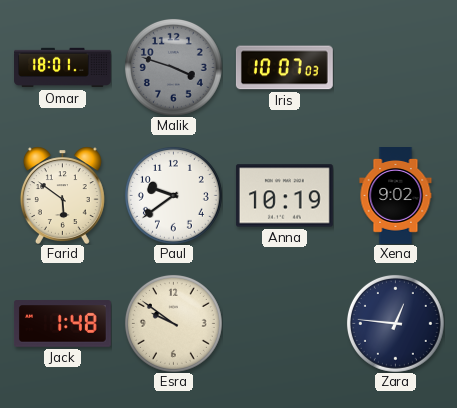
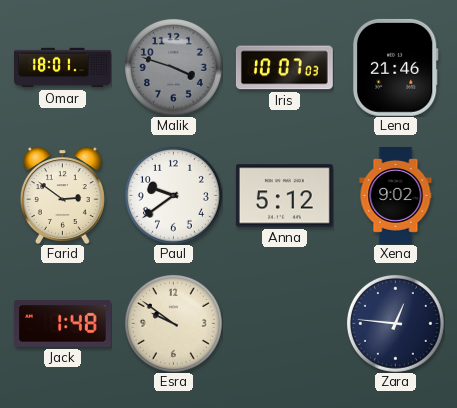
Lena: none -> 21:46 (395, 67)
Farid: 5:51 -> 2:51 (62, 195)
Anna: 10:19 -> 5:12 (284, 196)
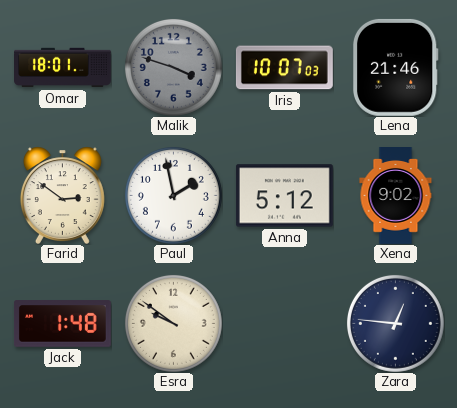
Paul: 9:39 -> 1:58 (173, 195)
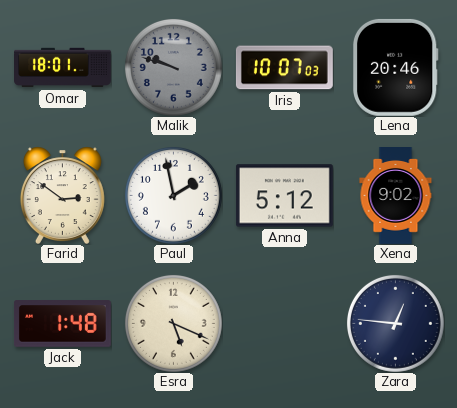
Malik: 3:48 -> 9:48 (173, 67)
Lena: 21:46 -> 20:46 (395, 67)
Esra: 9:51 -> 5:19 (173, 323)
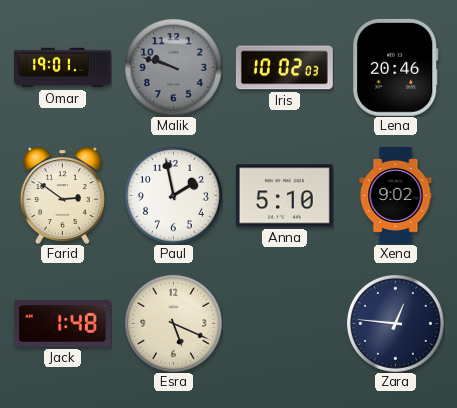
Omar: 18:01 -> 19:01 (63, 68)
Iris: 10:07 -> 10:02 (284, 68)
Anna: 5:12 -> 5:10 (284, 196)
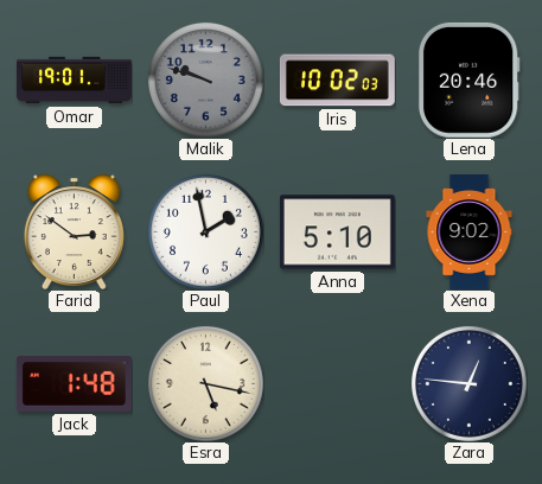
Esra: 5:19 -> 5:17 (205, 383)
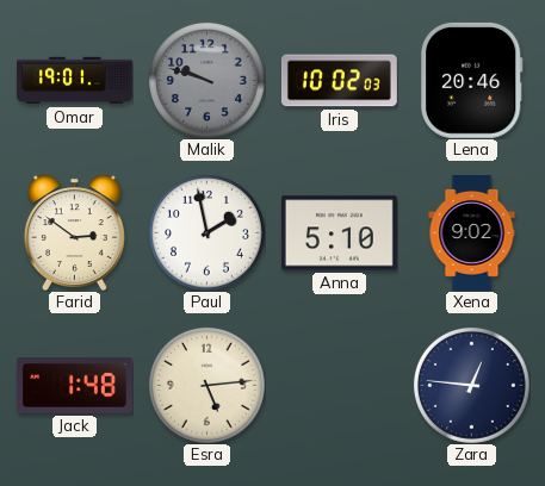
Esra: 5:17 -> 5:14 (206, 385)
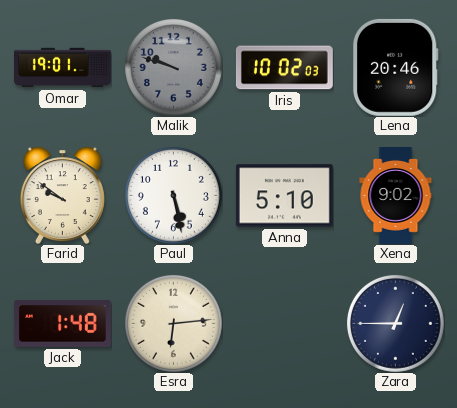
Farid: 2:51 -> 9:51 (62, 195)
Paul: 1:58 -> 5:28 (173, 195)
Esra: 5:14 -> 6:14 (173, 323)
Zara: 12:46 -> 12:45 (395, 323)
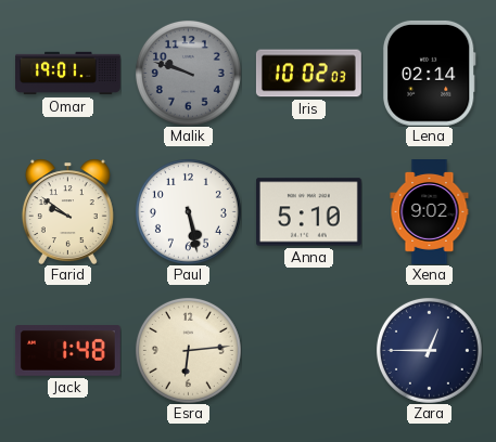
Lena: 20:46 -> 02:14 (429, 73)
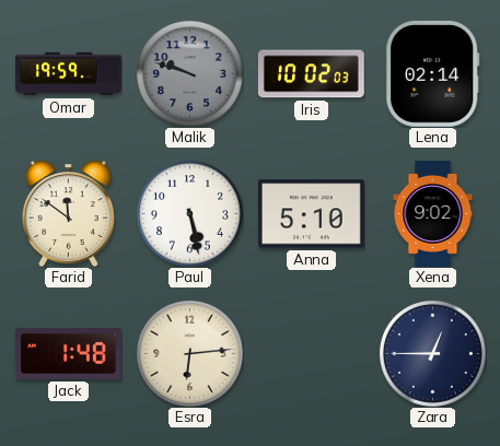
Omar: 19:01 -> 19:59 (69, 74)
Farid: 9:51 -> 11:51 (68, 213)
